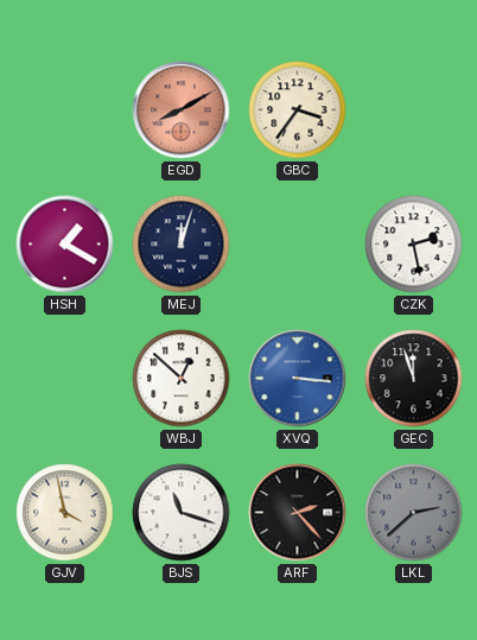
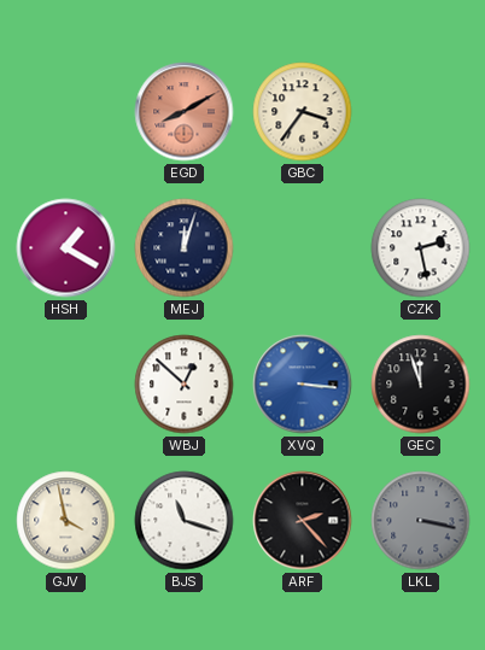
LKL: 2:38 -> 3:17 (421, 521)
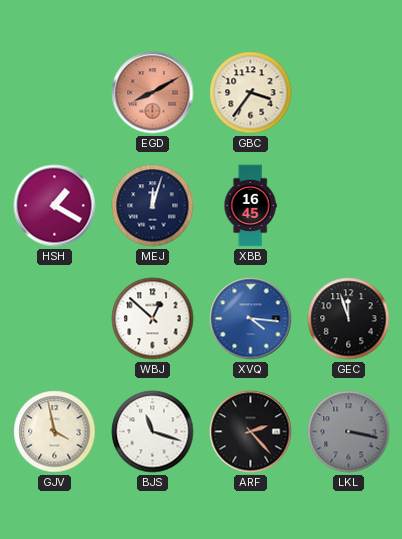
XBB: none -> 16:45 (250, 206)
CZK: 2:28 -> none (421, 248)
XVQ: 3:16 -> 4:16 (251, 319)
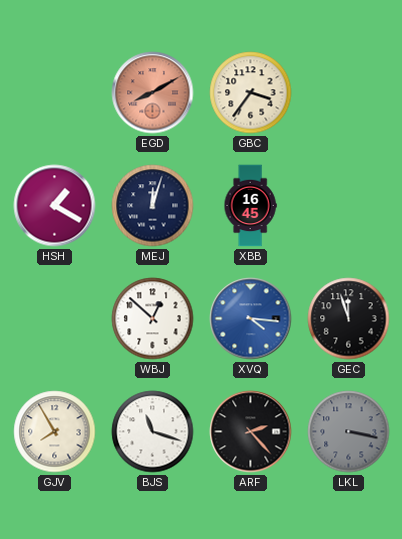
GJV: 3:58 -> 7:55 (55, 432)
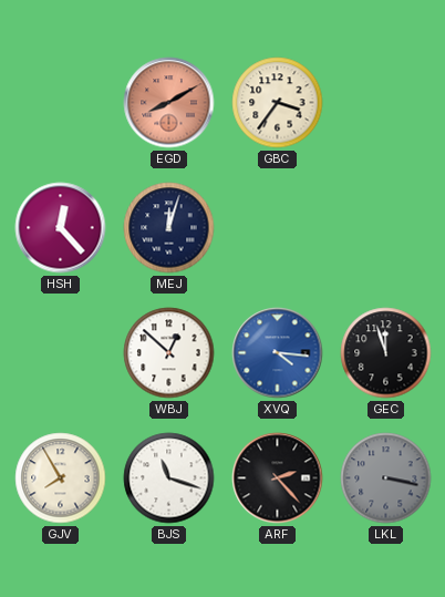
HSH: 1:20 -> 12:23 (61, 228)
XBB: 16:45 -> none (250, 206)
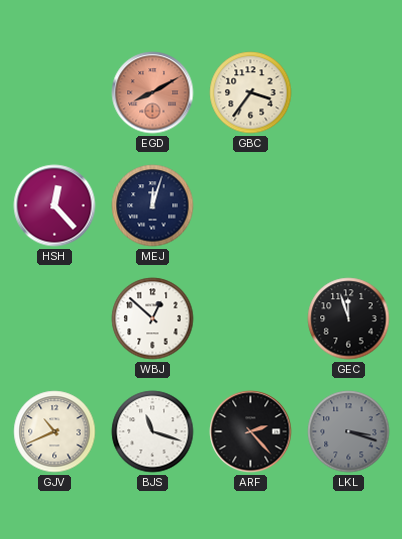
XVQ: 4:16 -> none (278, 353)
GJV: 7:55 -> 10:41 (55, 432)
LKL: 3:17 -> 3:18 (349, 432)
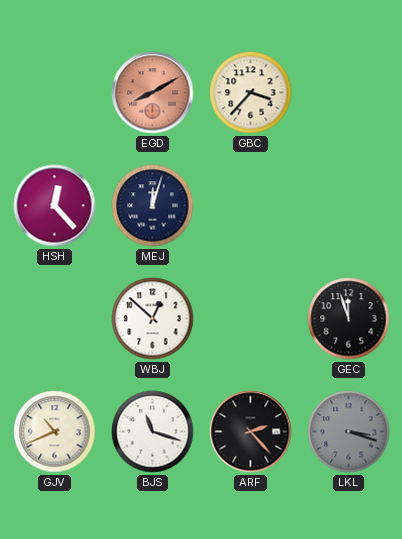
GBC: 3:36 -> 3:37 (251, 93)
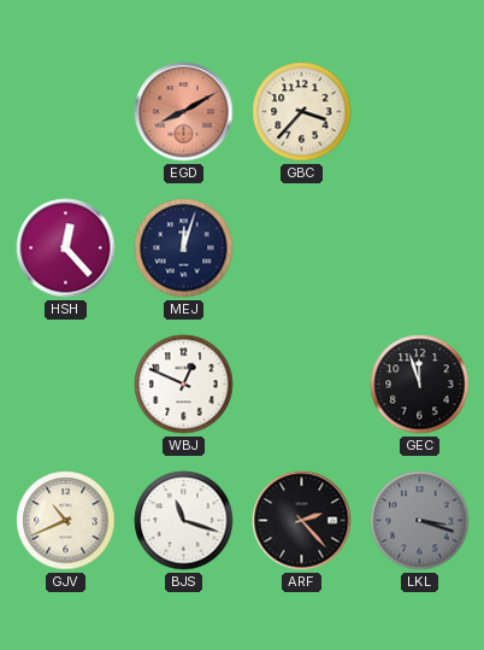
WBJ: 12:52 -> 12:49 (184, 385)
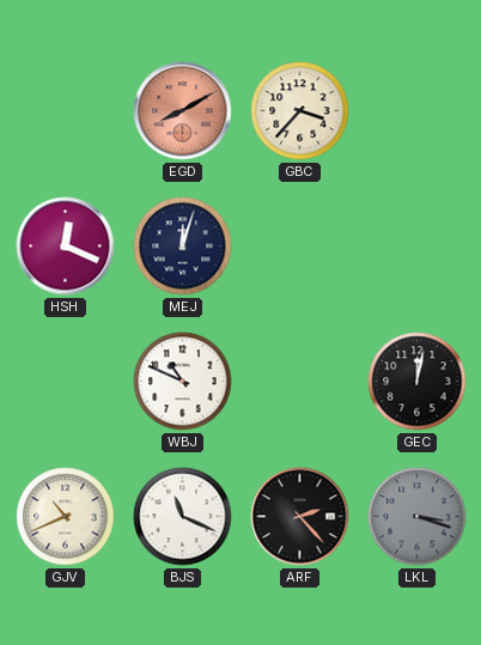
HSH: 12:23 -> 12:19 (66, 247)
WBJ: 12:49 -> 10:49 (183, 382)
GEC: 11:57 -> 12:02 (418, 382)
BJS: 11:18 -> 11:19 (183, 517)
